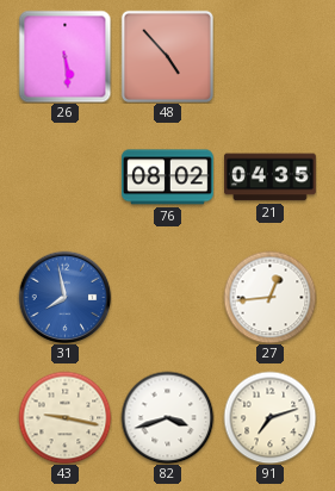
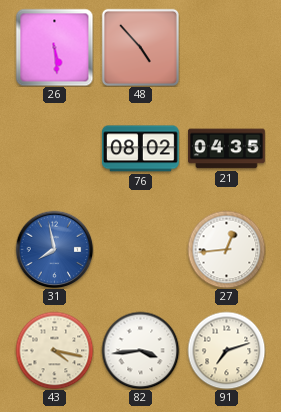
43: 9:17 -> 4:17 (54, 350)
82: 3:42 -> 3:44 (140, 350)
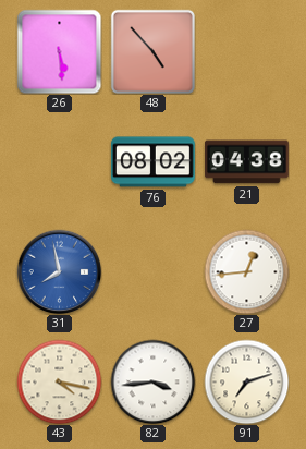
21: 04:35 -> 04:38 (247, 162)
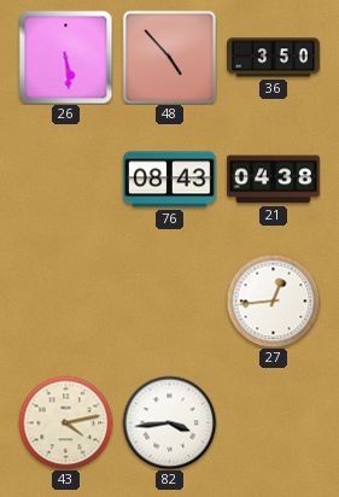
36: none -> 3:50 (274, 58)
76: 08:02 -> 08:43 (169, 180)
31: 7:58 -> none (59, 271)
43: 4:17 -> 4:13 (65, 422)
91: 7:12 -> none (246, 381)
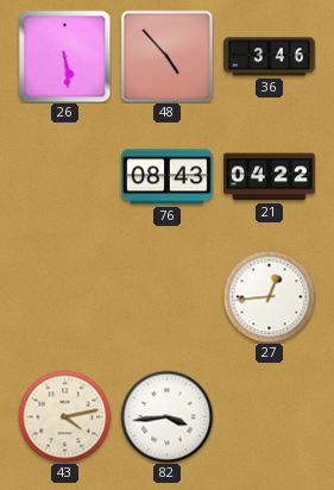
36: 3:50 -> 3:46 (270, 57)
21: 04:38 -> 04:22 (270, 177)
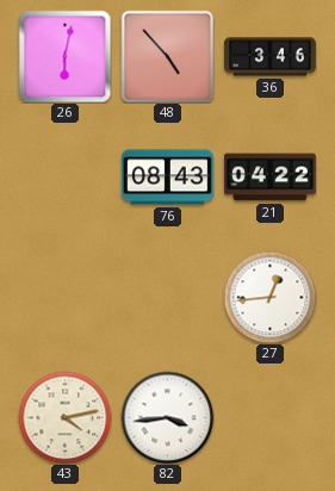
26: 5:29 -> 6:02 (64, 56)
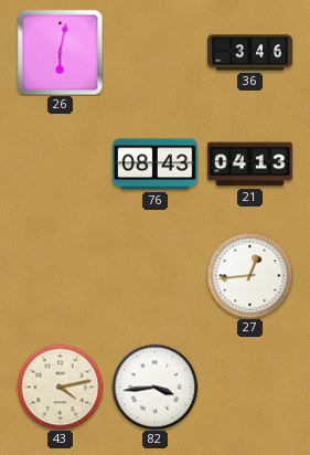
48: 4:53 -> none (167, 56)
21: 04:22 -> 04:13 (250, 165)
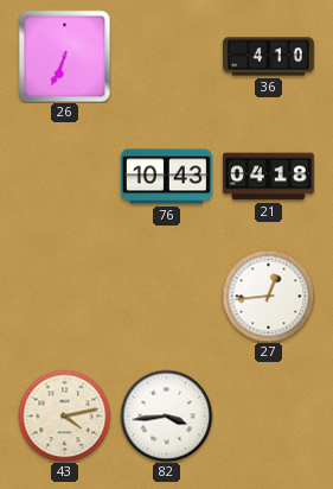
26: 6:02 -> 6:34 (64, 56)
36: 3:46 -> 4:10 (269, 57)
76: 08:43 -> 10:43 (166, 177)
21: 04:13 -> 04:18 (269, 177)
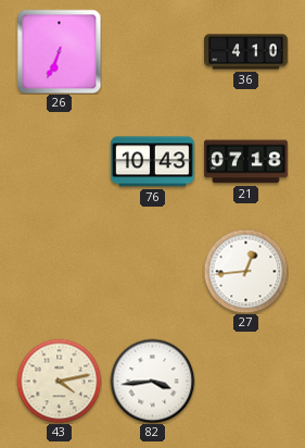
21: 04:18 -> 07:18 (246, 162)
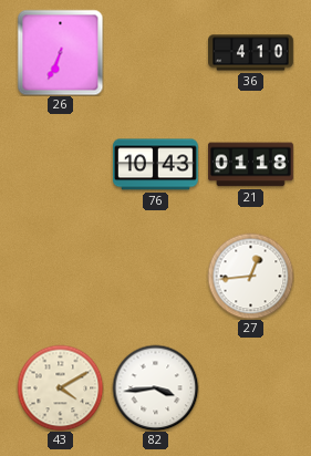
21: 07:18 -> 01:18 (251, 165)
43: 4:13 -> 4:10 (60, 387)
